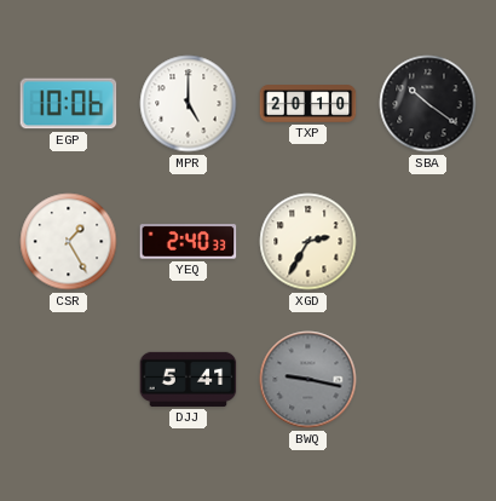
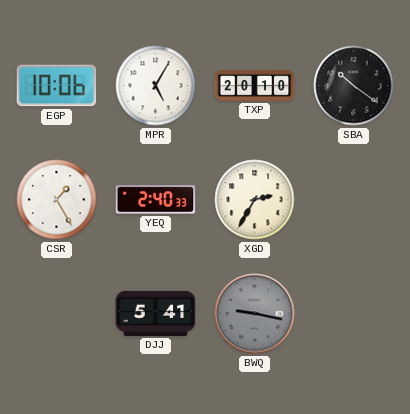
MPR: 5:00 -> 5:05 (156, 86)
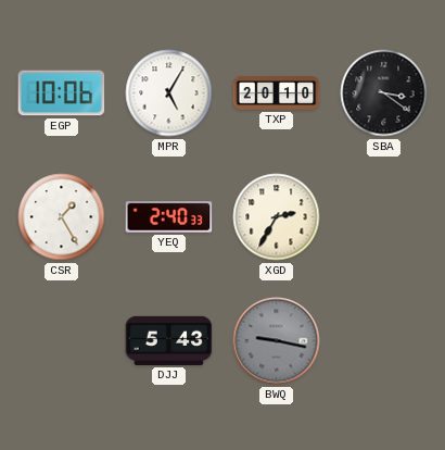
SBA: 10:21 -> 3:21 (384, 93)
DJJ: 5:41 -> 5:43 (169, 340)
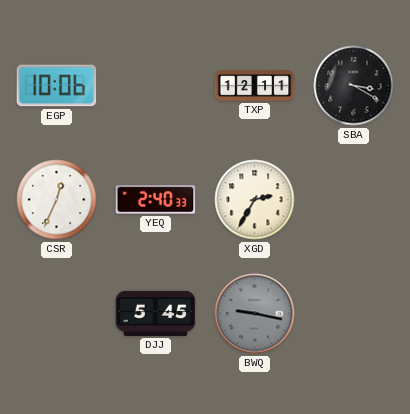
MPR: 5:05 -> none (169, 93)
TXP: 20:10 -> 12:11 (255, 86)
SBA: 3:21 -> 3:20 (354, 86)
CSR: 1:25 -> 12:34 (57, 200)
DJJ: 5:43 -> 5:45 (156, 313)
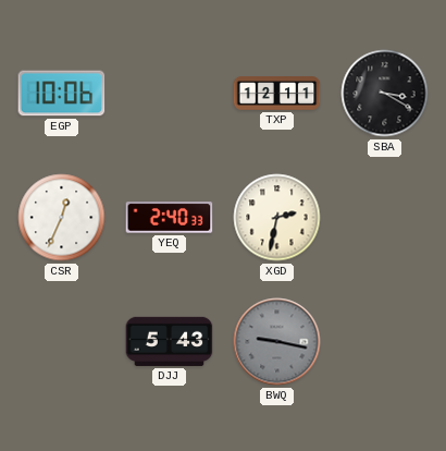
XGD: 2:35 -> 2:32 (277, 218)
DJJ: 5:45 -> 5:43 (170, 341)
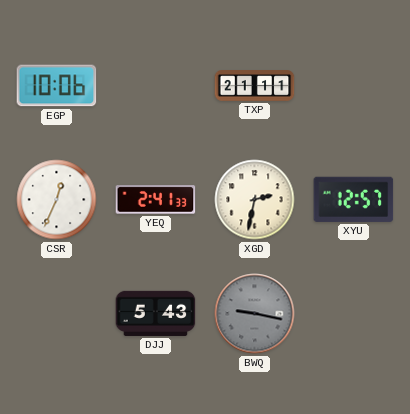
TXP: 12:11 -> 21:11 (255, 86)
SBA: 3:20 -> none (385, 94)
YEQ: 2:40 -> 2:41 (156, 200)
XYU: none -> 12:57 (354, 199)
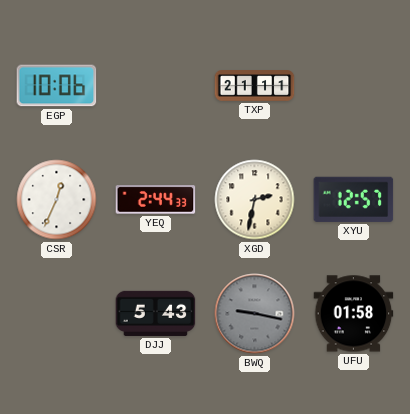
YEQ: 2:41 -> 2:44 (156, 200)
UFU: none -> 01:58 (354, 314)
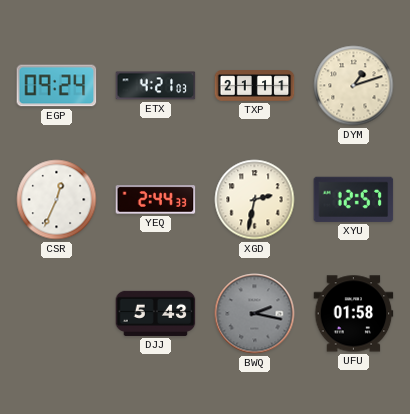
EGP: 10:06 -> 09:24 (57, 86)
ETX: none -> 4:21 (156, 86)
DYM: none -> 1:12 (354, 86)
BWQ: 9:17 -> 2:17 (255, 314)
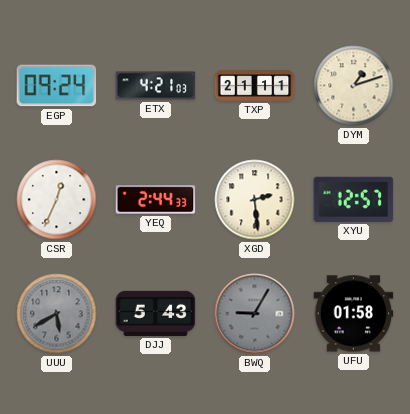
XGD: 2:32 -> 2:29 (255, 200)
UUU: none -> 5:40 (57, 314)
BWQ: 2:17 -> 9:05 (255, 314)
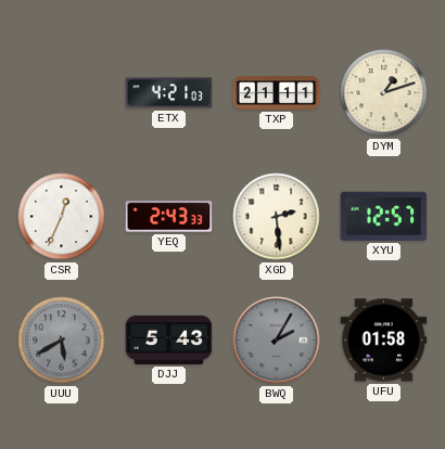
EGP: 09:24 -> none (57, 86)
YEQ: 2:44 -> 2:43 (169, 217)
BWQ: 9:05 -> 2:05 (277, 341)
